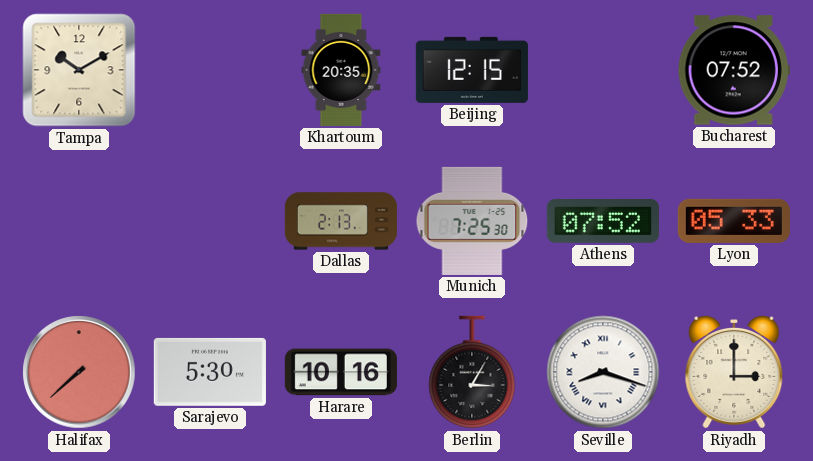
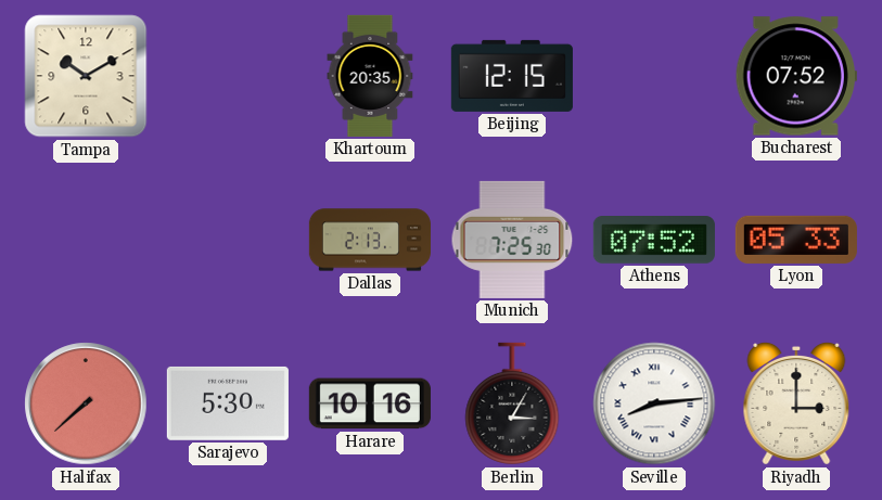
Seville: 8:18 -> 8:14 (654, 403)
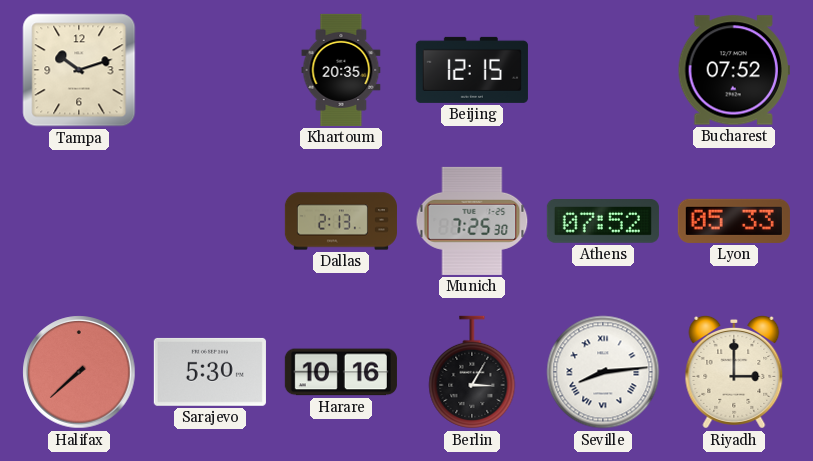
Tampa: 10:10 -> 10:12 (79, 70)
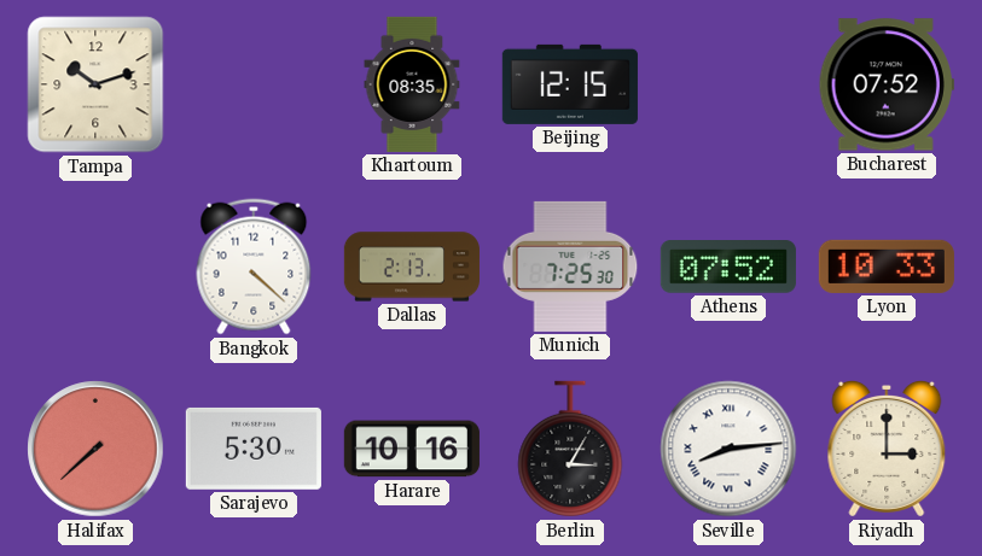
Khartoum: 20:35 -> 08:35 (412, 84)
Bangkok: none -> 4:22 (254, 267)
Lyon: 05:33 -> 10:33 (887, 267)
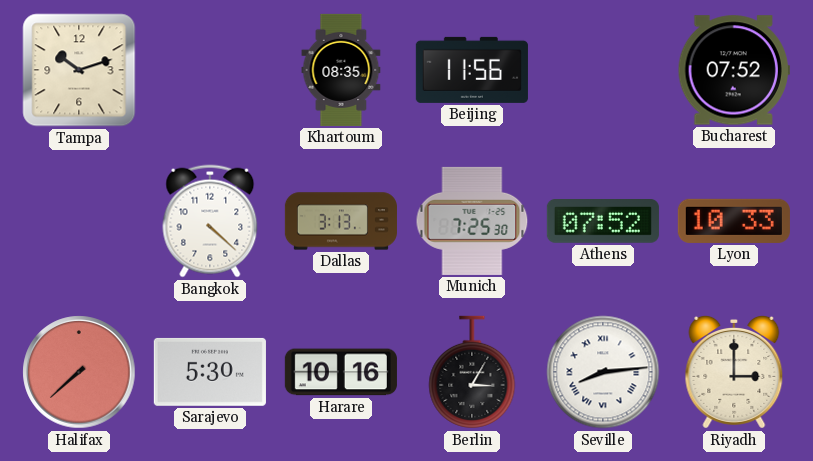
Beijing: 12:15 -> 11:56 (472, 70)
Dallas: 2:13 -> 3:13 (341, 221)
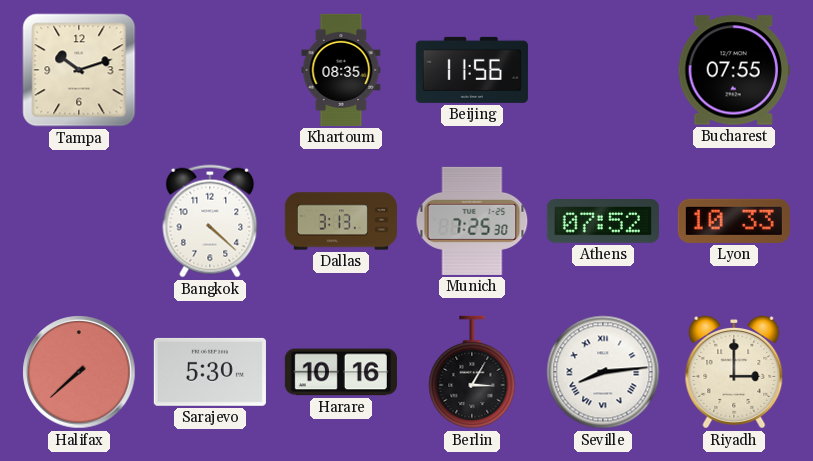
Bucharest: 07:52 -> 07:55 (734, 70)
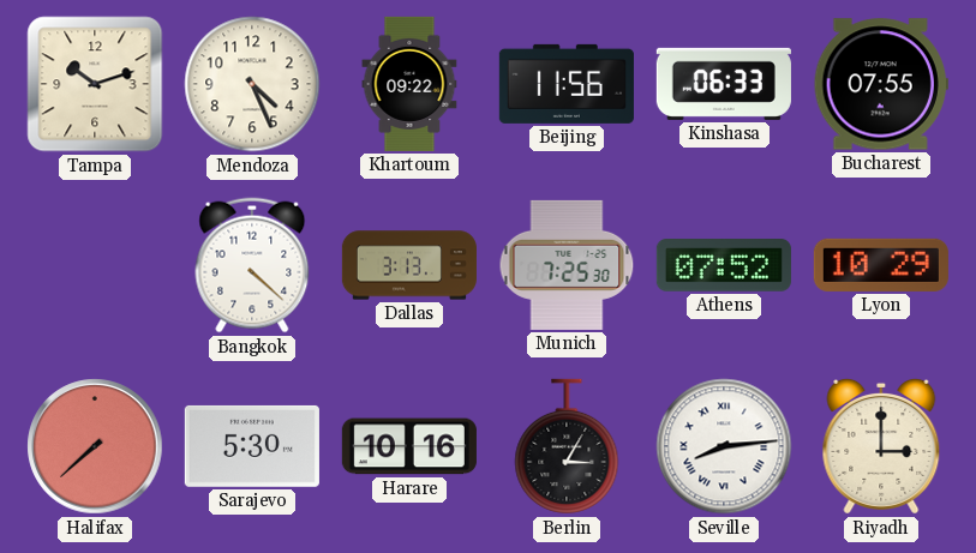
Mendoza: none -> 4:26 (252, 84)
Khartoum: 08:35 -> 09:22 (409, 84)
Kinshasa: none -> 06:33 (724, 84)
Lyon: 10:33 -> 10:29 (881, 265)
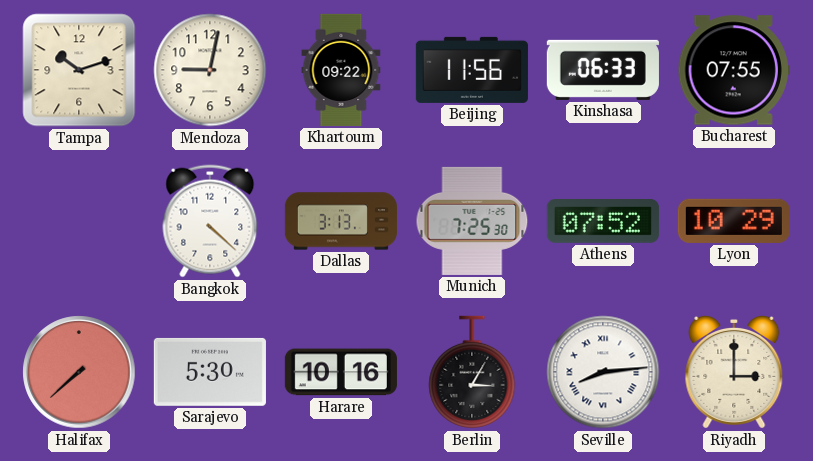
Mendoza: 4:26 -> 9:02 (210, 70)
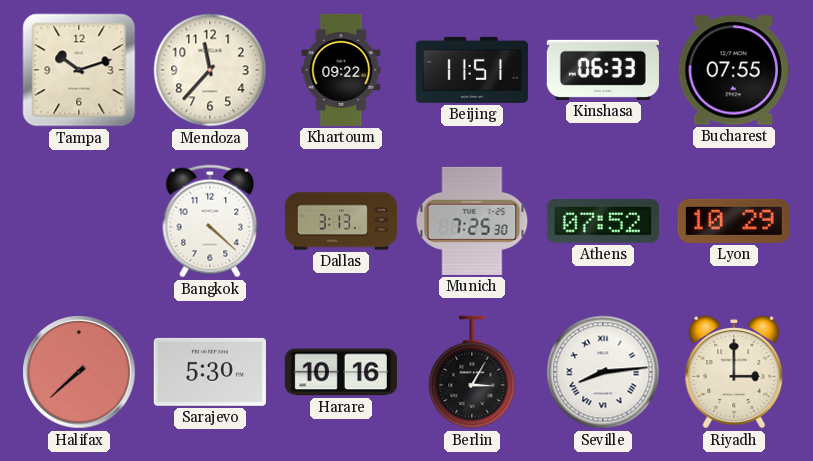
Mendoza: 9:02 -> 11:37 (210, 70)
Beijing: 11:56 -> 11:51 (472, 70)
